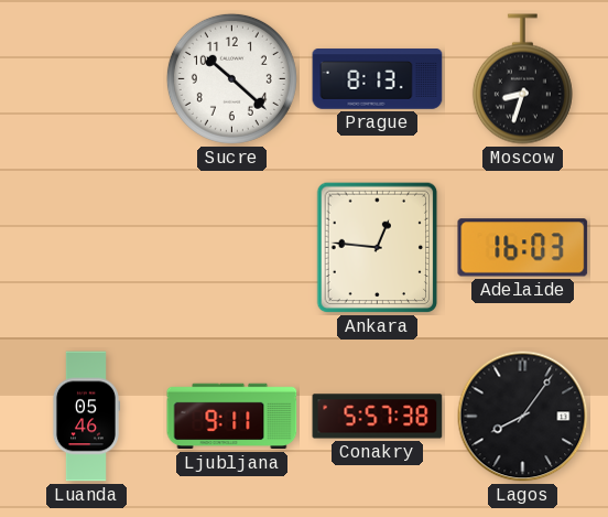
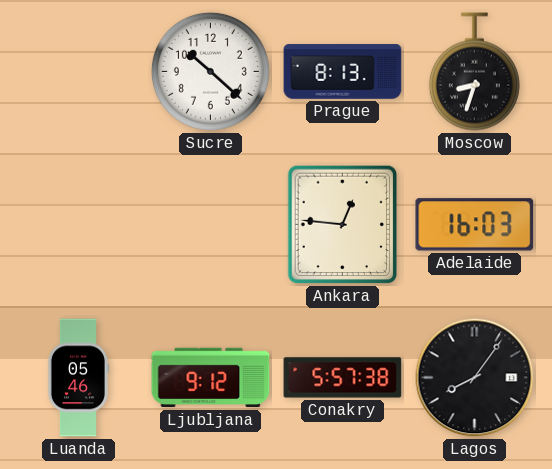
Ljubljana: 9:11 -> 9:12 (211, 378)
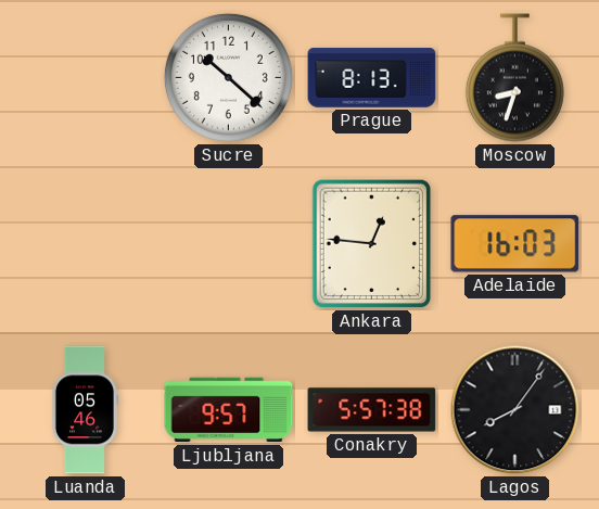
Ljubljana: 9:12 -> 9:57 (229, 410)
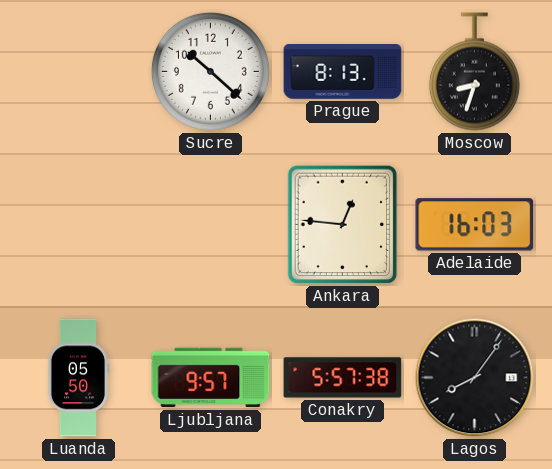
Luanda: 05:46 -> 05:50 (78, 378)
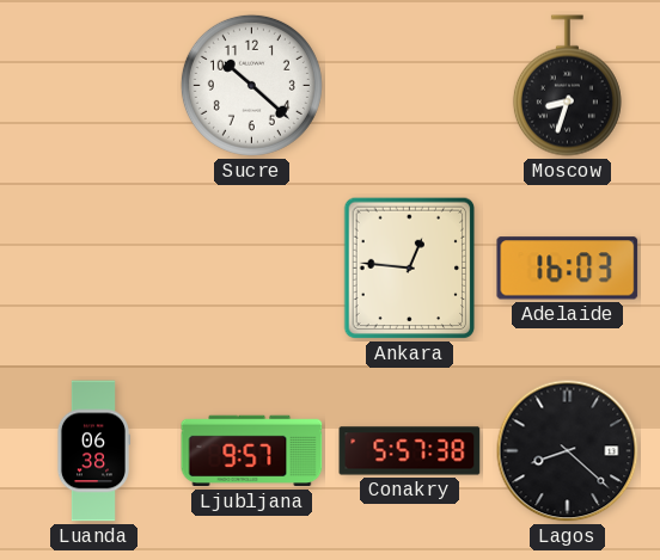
Prague: 8:13 -> none (343, 72)
Luanda: 05:50 -> 06:38 (93, 451)
Lagos: 8:06 -> 8:22 (568, 451)
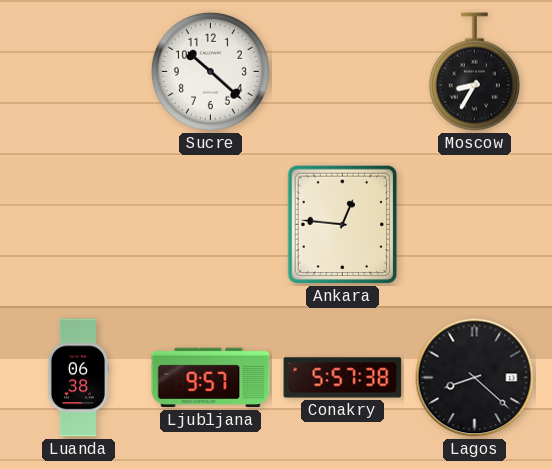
Moscow: 8:33 -> 8:35 (474, 72)
Adelaide: 16:03 -> none (568, 269)
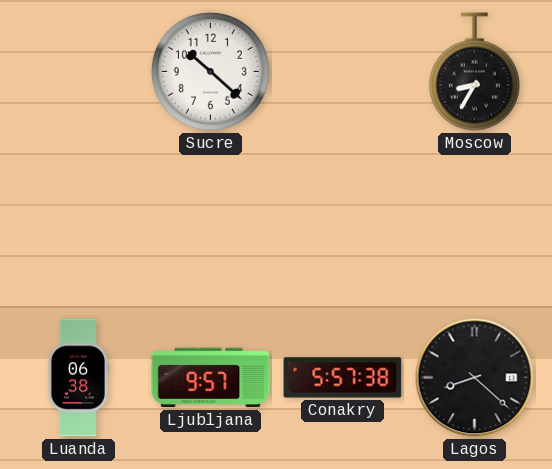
Ankara: 12:46 -> none (343, 225)
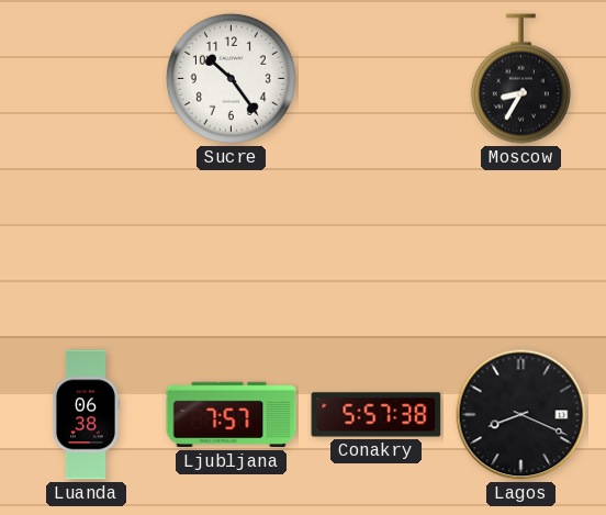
Sucre: 10:22 -> 10:24 (231, 78)
Ljubljana: 9:57 -> 7:57 (232, 415)
Lagos: 8:22 -> 8:19 (521, 415)
